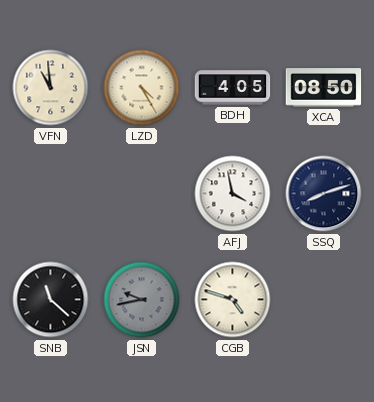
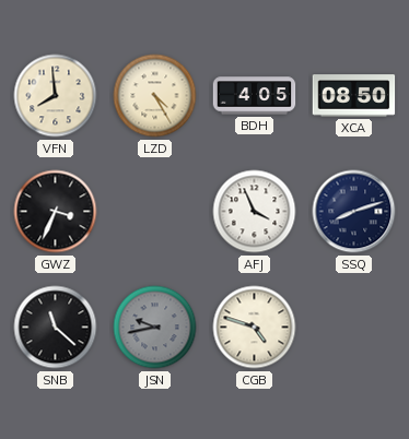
VFN: 10:59 -> 7:59 (56, 96)
GWZ: none -> 3:34 (56, 212)
AFJ: 3:58 -> 3:56 (255, 212)
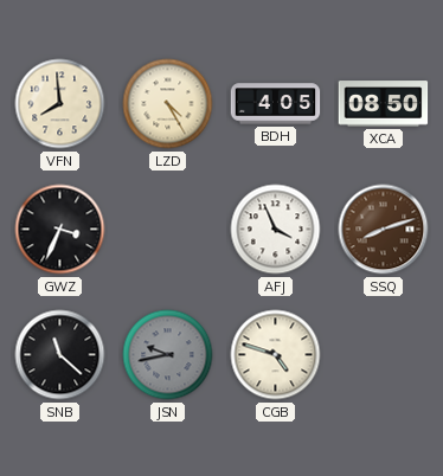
SSQ dial: navy -> brown (384, 230)
